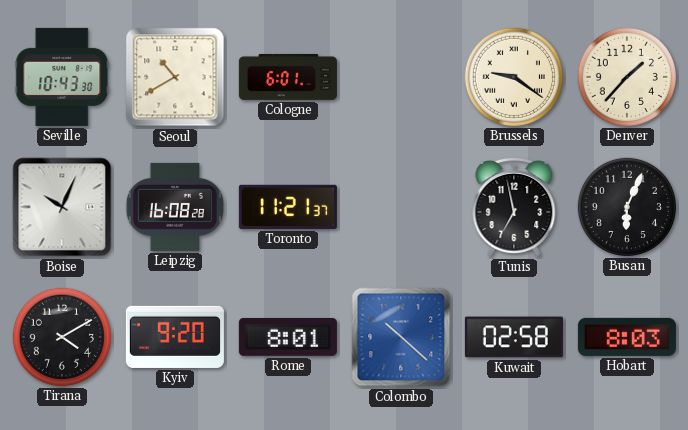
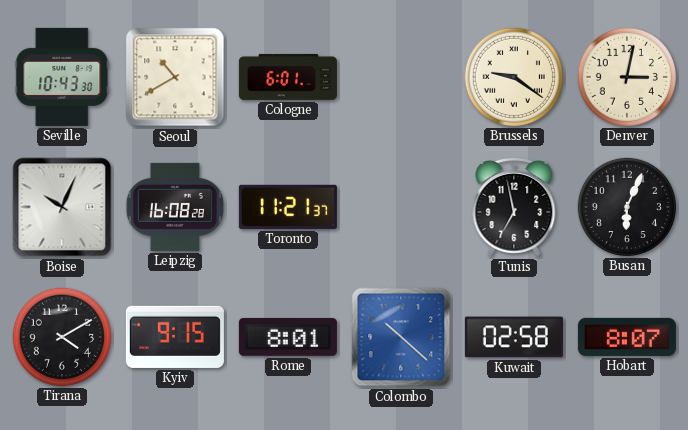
Denver: 1:37 -> 3:02 (627, 77)
Kyiv: 9:20 -> 9:15 (175, 337)
Hobart: 8:03 -> 8:07 (627, 337)
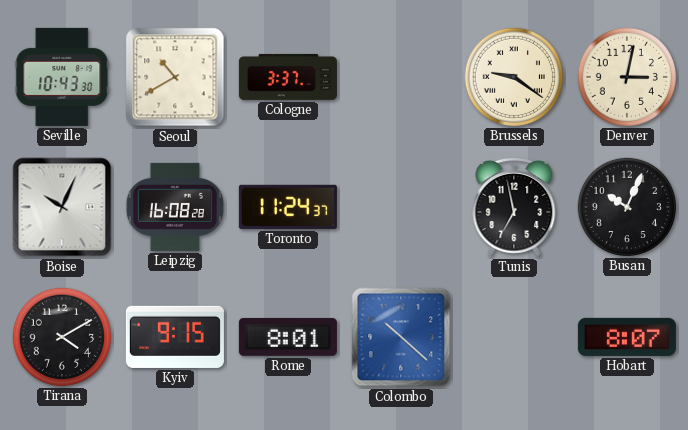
Cologne: 6:01 -> 3:37 (288, 77)
Toronto: 11:21 -> 11:24 (288, 207)
Busan: 6:04 -> 10:04 (627, 207)
Kuwait: 02:58 -> none (514, 337)
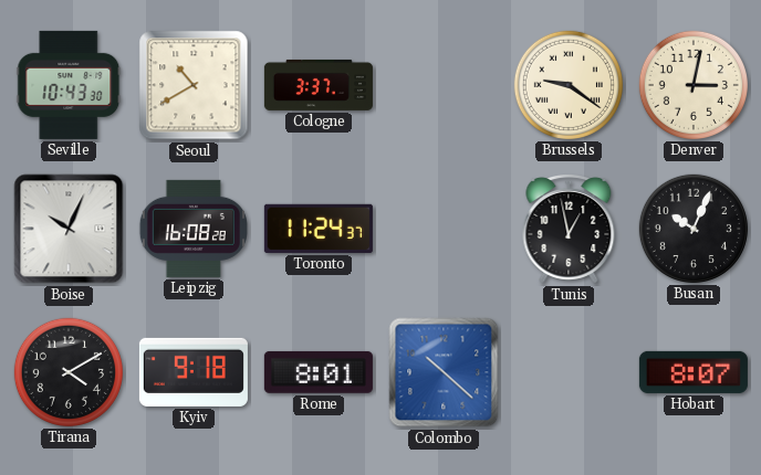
Tunis: 6:58 -> 12:58 (569, 230)
Kyiv: 9:15 -> 9:18 (194, 372)
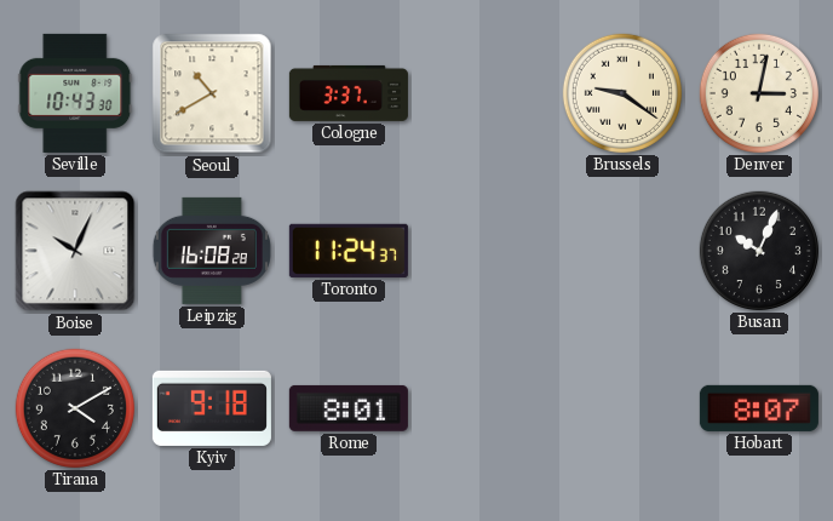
Tunis: 12:58 -> none (569, 230)
Colombo: 10:22 -> none (444, 372)
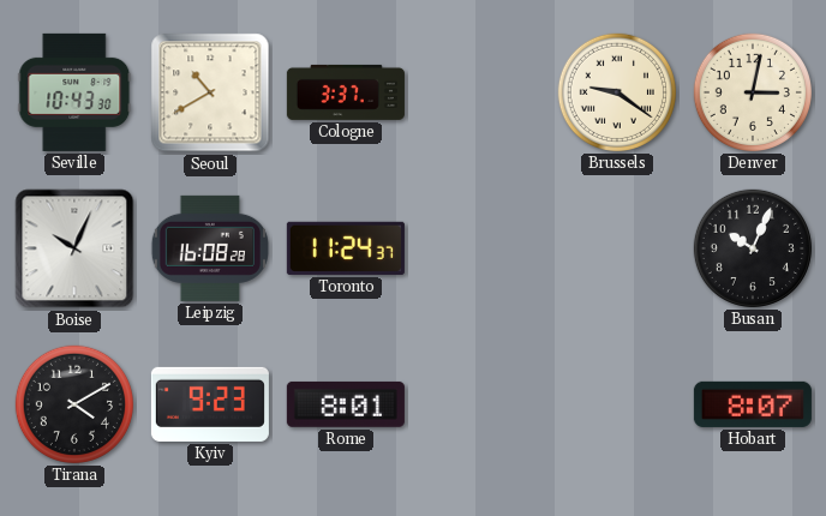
Kyiv: 9:18 -> 9:23 (210, 404)
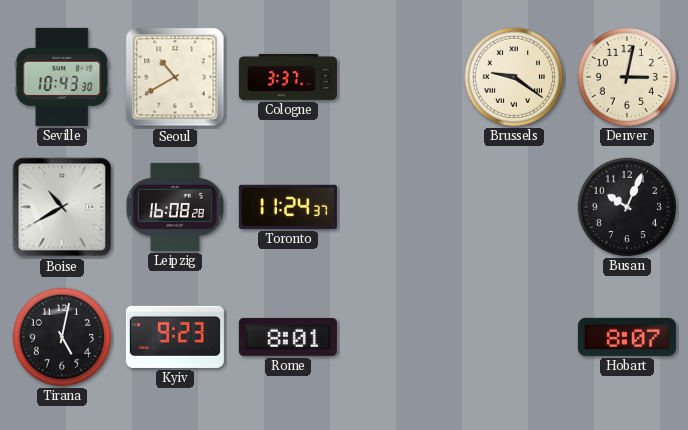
Boise: 10:04 -> 10:40 (62, 207)
Tirana: 4:10 -> 5:02 (62, 337)
